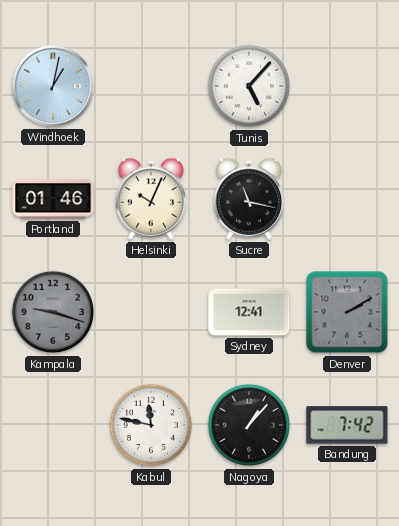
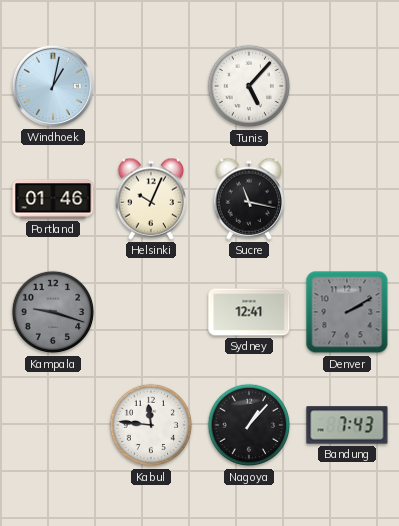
Kabul: 11:47 -> 11:46 (151, 425)
Bandung: 7:42 -> 7:43 (347, 425)
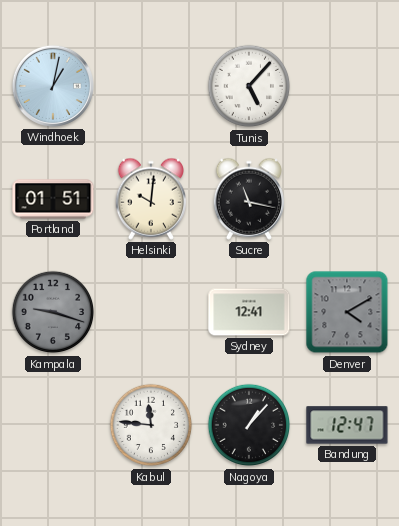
Portland: 01:46 -> 01:51 (53, 199)
Helsinki: 10:04 -> 10:01 (150, 199)
Denver: 2:10 -> 4:10 (347, 312)
Bandung: 7:43 -> 12:47 (347, 425)
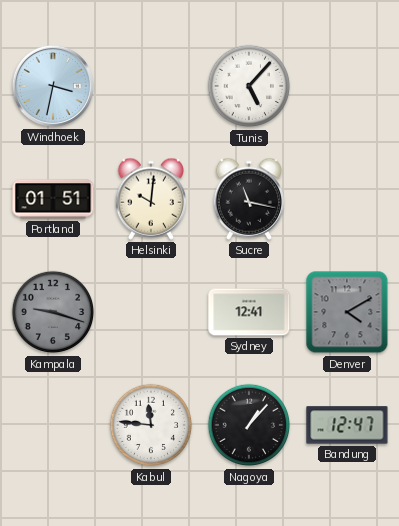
Windhoek: 1:02 -> 3:32 (53, 86)
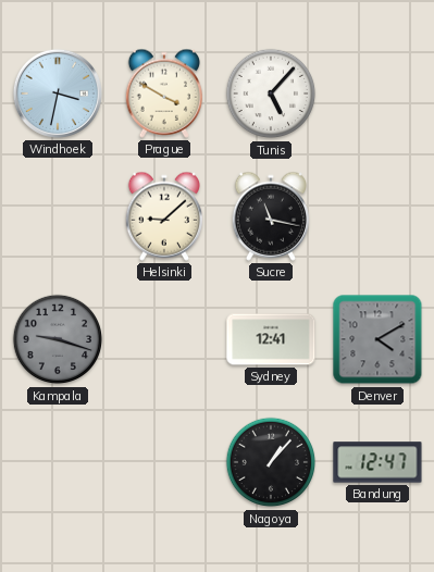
Prague: none -> 3:50 (163, 94)
Portland: 01:51 -> none (53, 199)
Helsinki: 10:01 -> 9:08 (163, 216)
Kabul: 11:46 -> none (151, 425)
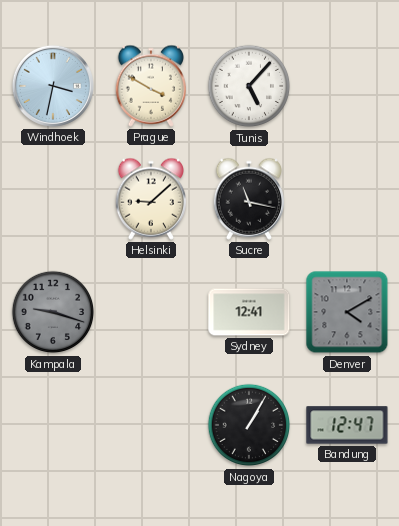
Nagoya: 1:07 -> 1:05 (249, 425)
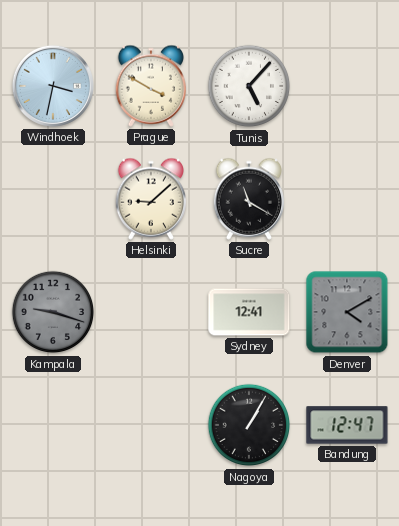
Sucre: 11:17 -> 11:20 (248, 199)
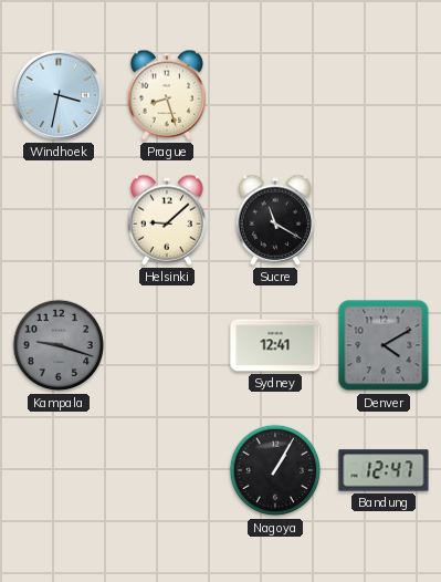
Prague: 3:50 -> 8:27 (166, 95)
Tunis: 5:07 -> none (249, 86)
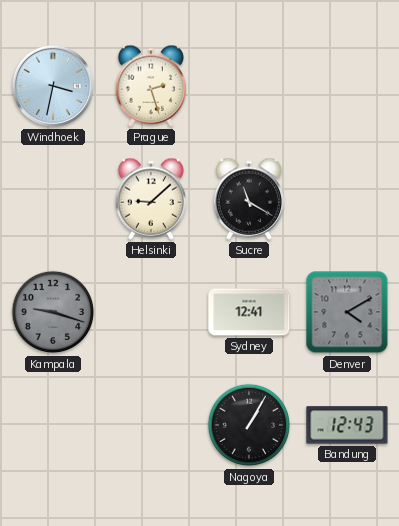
Prague: 8:27 -> 2:27 (150, 86)
Bandung: 12:47 -> 12:43 (347, 425)
